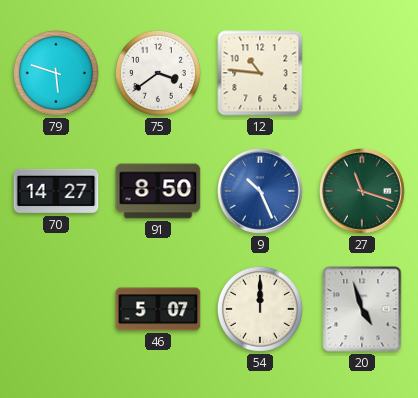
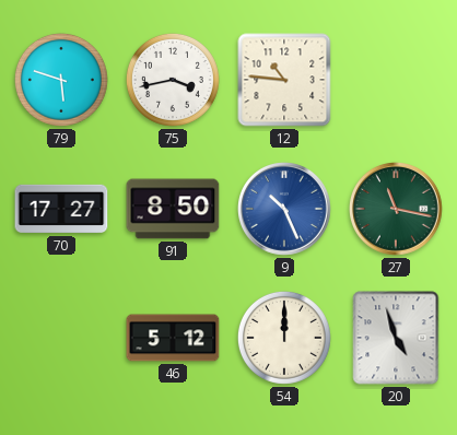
75: 3:39 -> 3:43 (173, 80)
70: 14:27 -> 17:27 (61, 209)
27: 11:18 -> 11:17 (397, 210)
46: 5:07 -> 5:12 (173, 338)
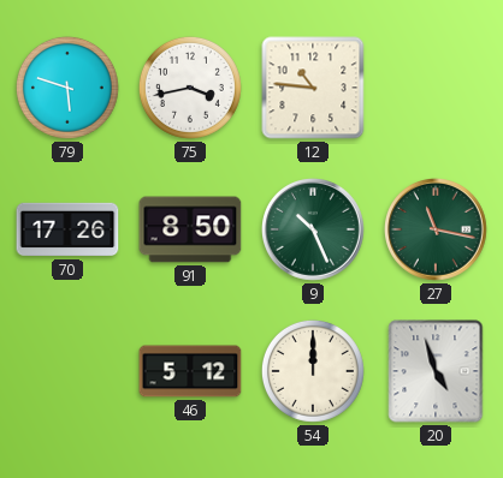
70: 17:27 -> 17:26 (67, 229)
9 dial: blue -> green (314, 231)
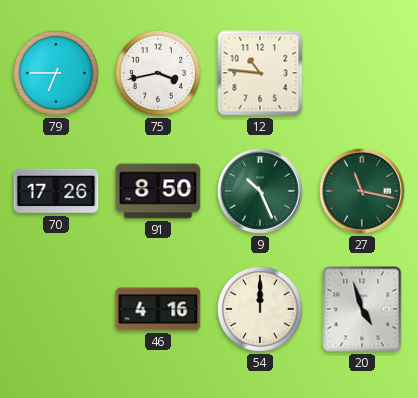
79: 5:48 -> 6:45 (56, 73)
46: 5:12 -> 4:16 (158, 309)
